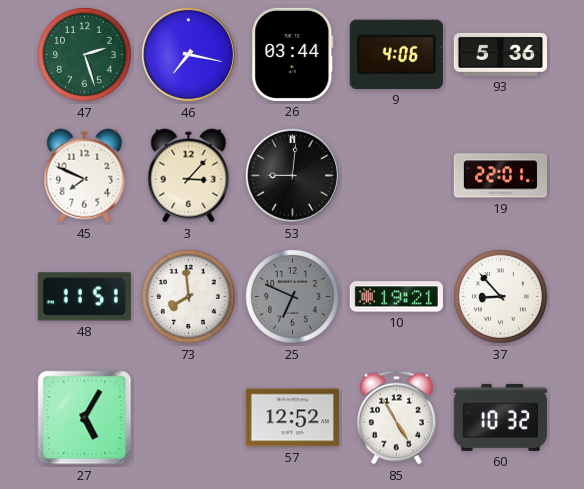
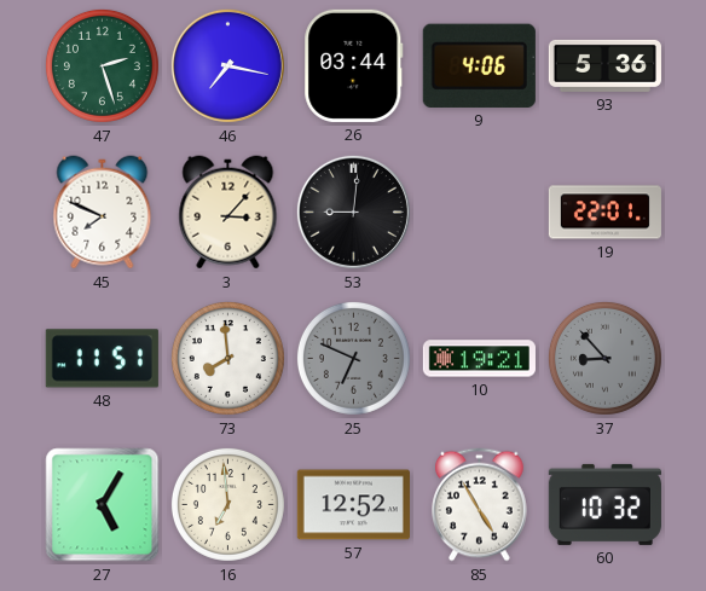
37 dial: white -> grey (604, 358)
16: none -> 6:59 (227, 504)
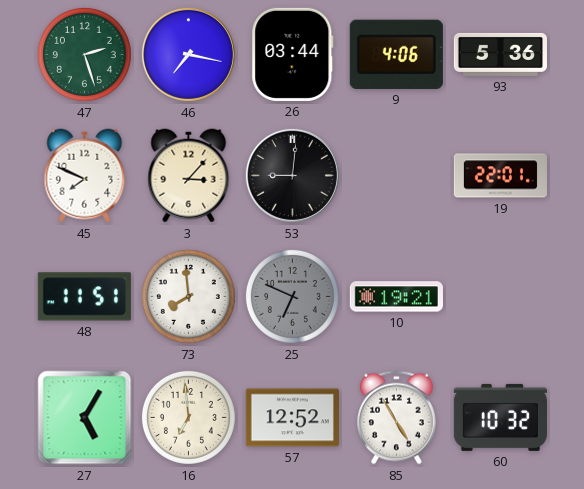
37: 8:53 -> none (604, 358)
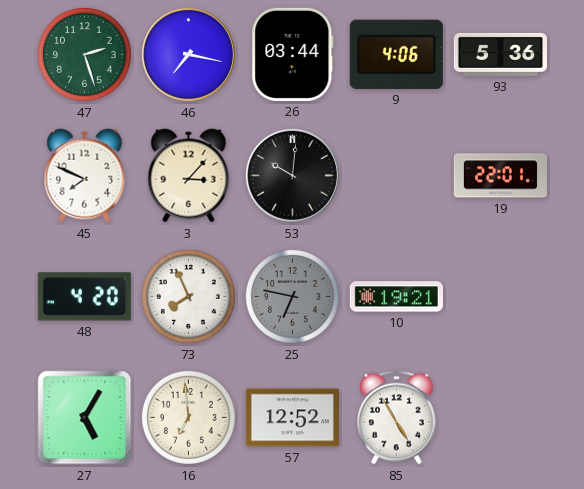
53: 9:01 -> 10:01 (292, 175)
48: 11:51 -> 4:20 (84, 297)
73: 7:59 -> 7:56 (188, 296)
25: 6:49 -> 6:47 (292, 296)
60: 10:32 -> none (500, 417)
